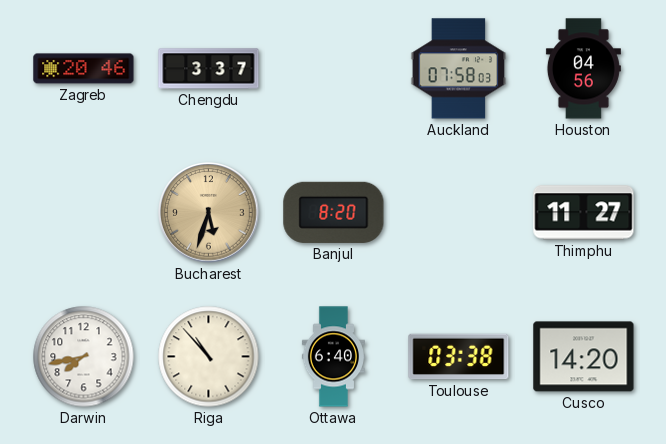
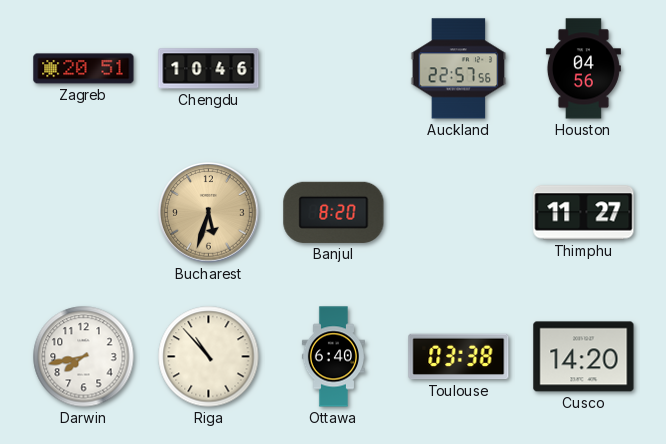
Zagreb: 20:46 -> 20:51 (84, 69)
Chengdu: 3:37 -> 10:46 (209, 69)
Auckland: 07:58 -> 22:57 (459, 69)
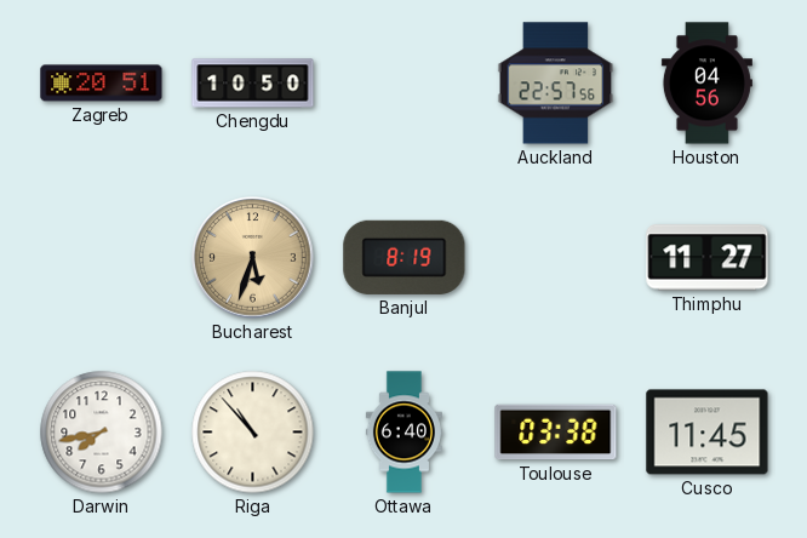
Chengdu: 10:46 -> 10:50 (253, 84)
Banjul: 8:20 -> 8:19 (405, 257)
Cusco: 14:20 -> 11:45 (708, 433)
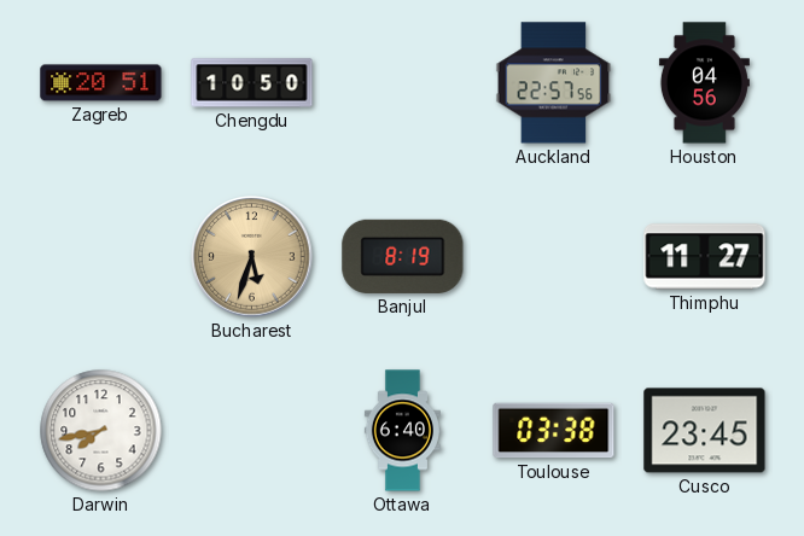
Riga: 10:53 -> none (253, 433)
Cusco: 11:45 -> 23:45 (705, 431)
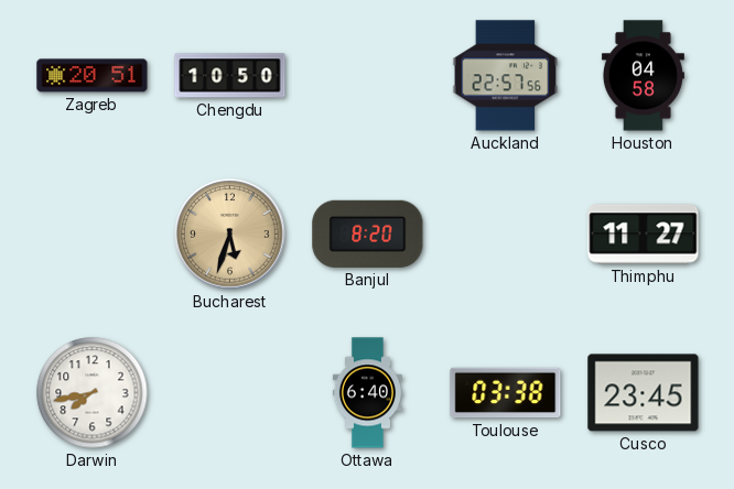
Houston: 04:56 -> 04:58 (643, 76)
Banjul: 8:19 -> 8:20 (368, 233)
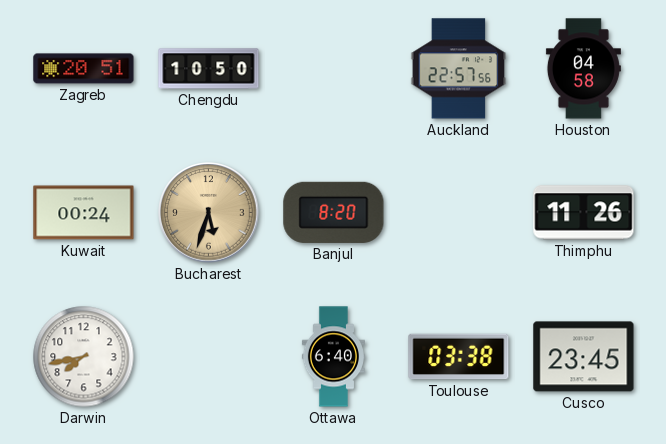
Kuwait: none -> 00:24 (84, 213)
Thimphu: 11:27 -> 11:26 (584, 213)
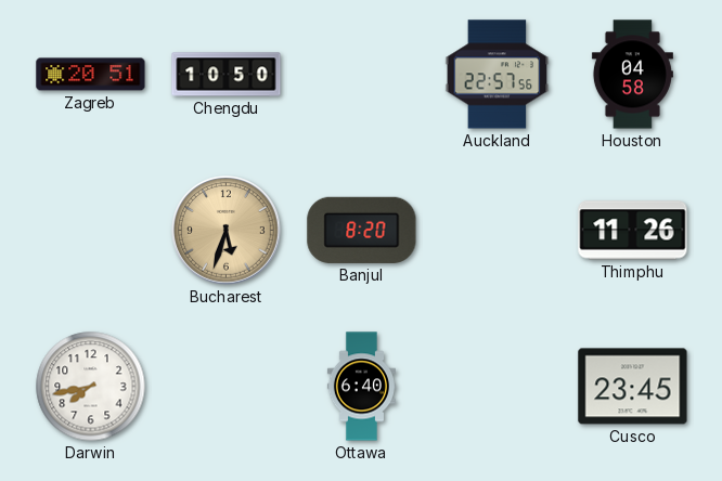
Kuwait: 00:24 -> none (84, 213)
Toulouse: 03:38 -> none (459, 357)
